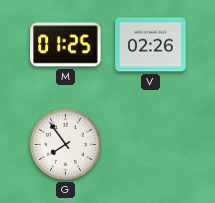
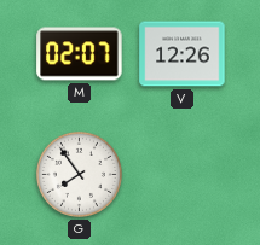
M: 01:25 -> 02:07 (80, 54)
V: 02:26 -> 12:26 (183, 54)
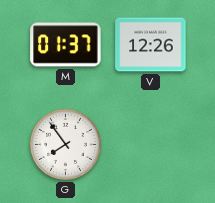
M: 02:07 -> 01:37 (66, 45)
